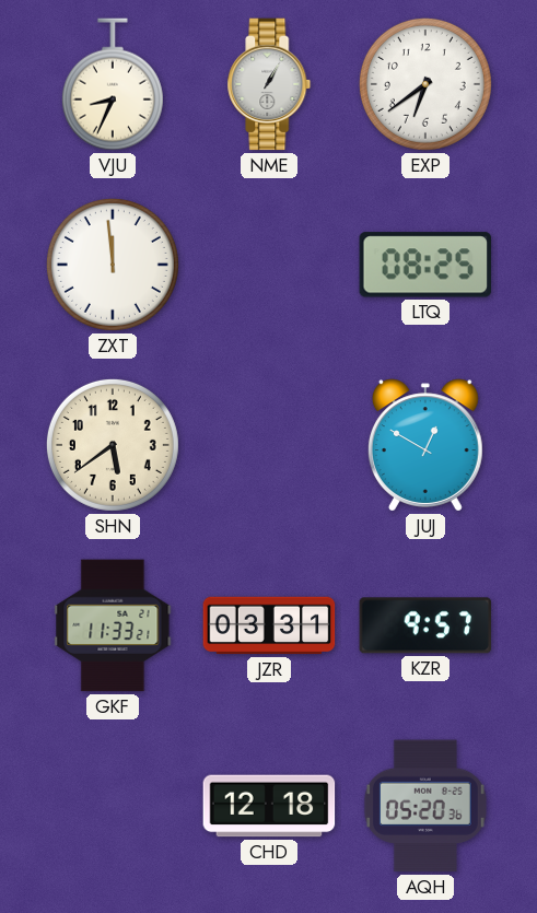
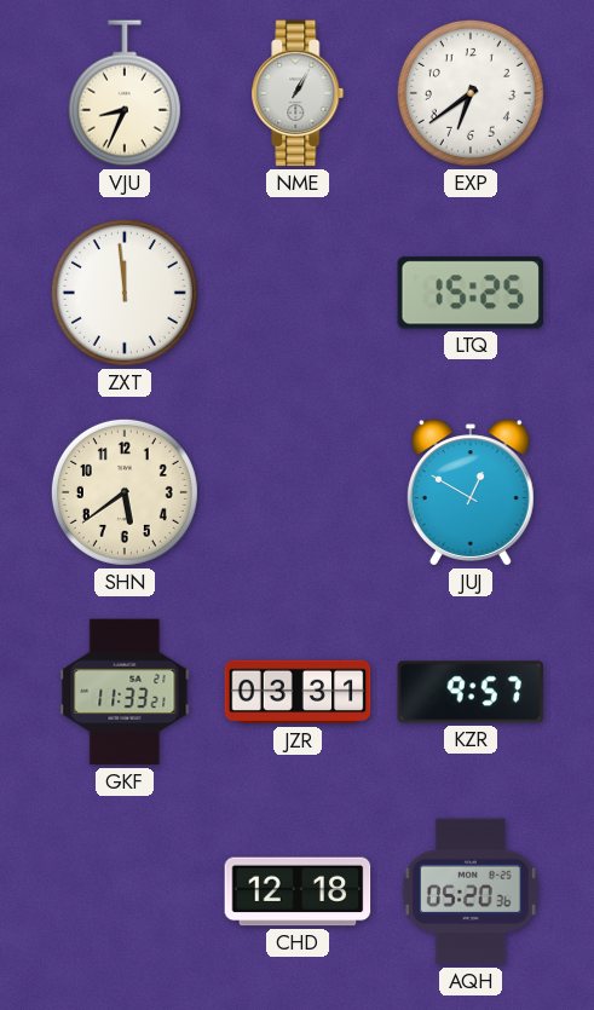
LTQ: 08:25 -> 15:25 (471, 293)
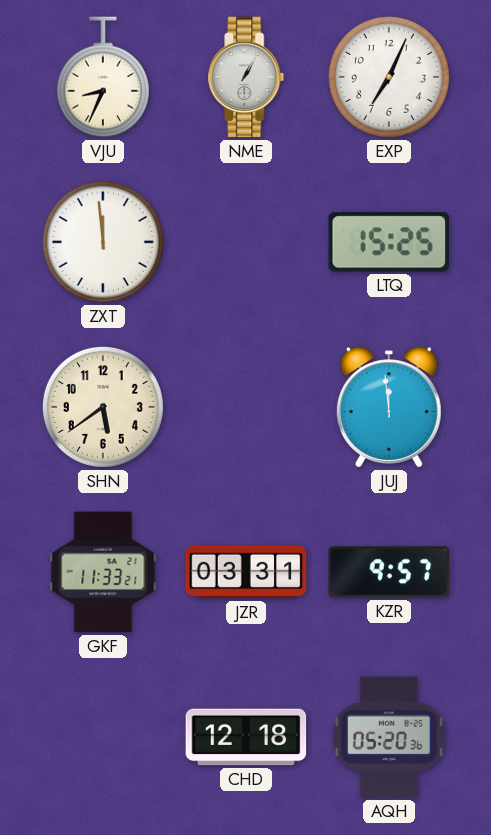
EXP: 6:39 -> 7:04 (389, 77)
JUJ: 12:50 -> 11:59 (389, 407)
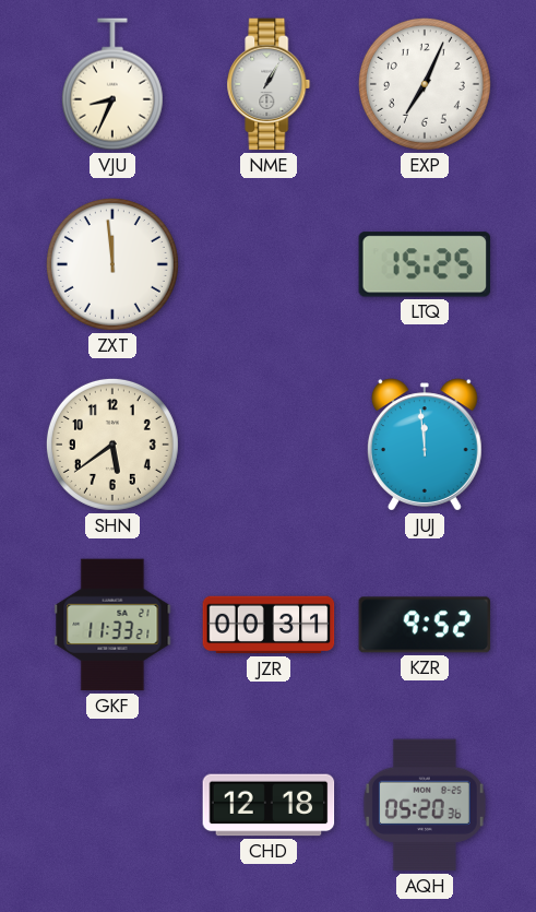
JZR: 03:31 -> 00:31 (269, 625)
KZR: 9:57 -> 9:52 (425, 625)
